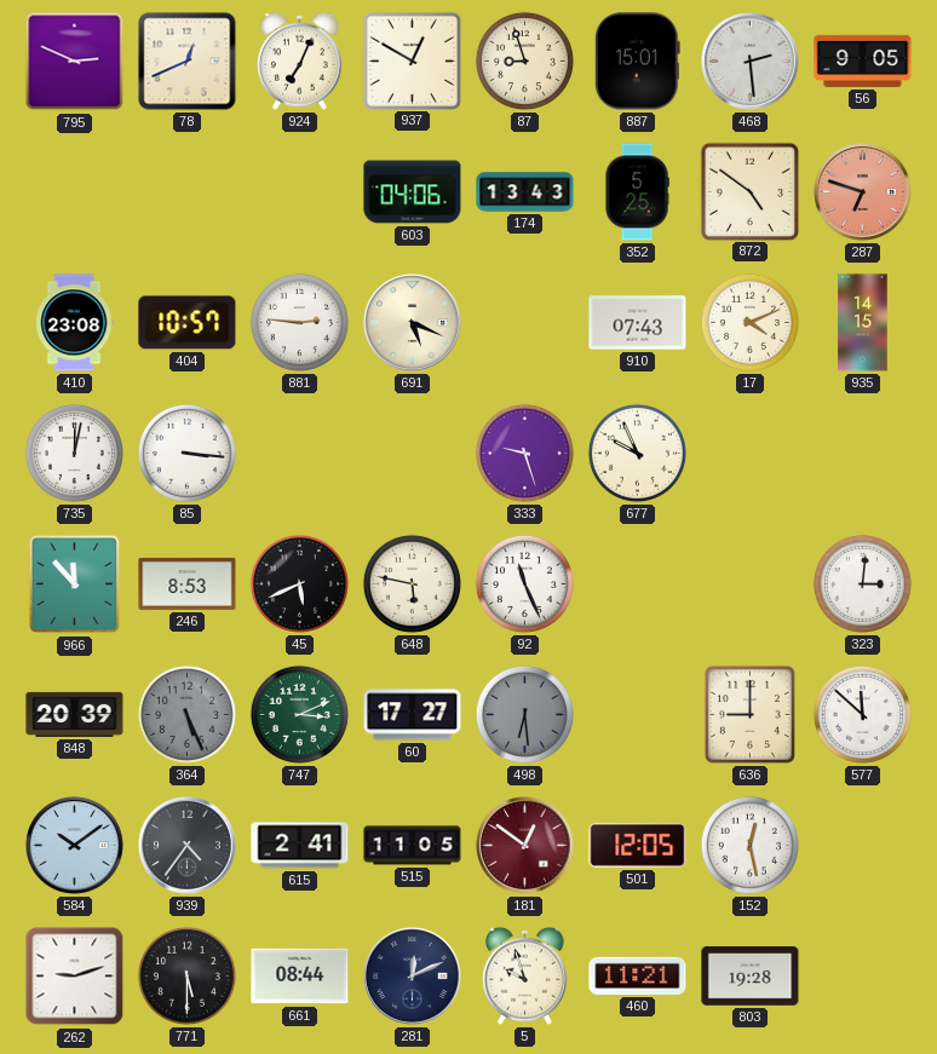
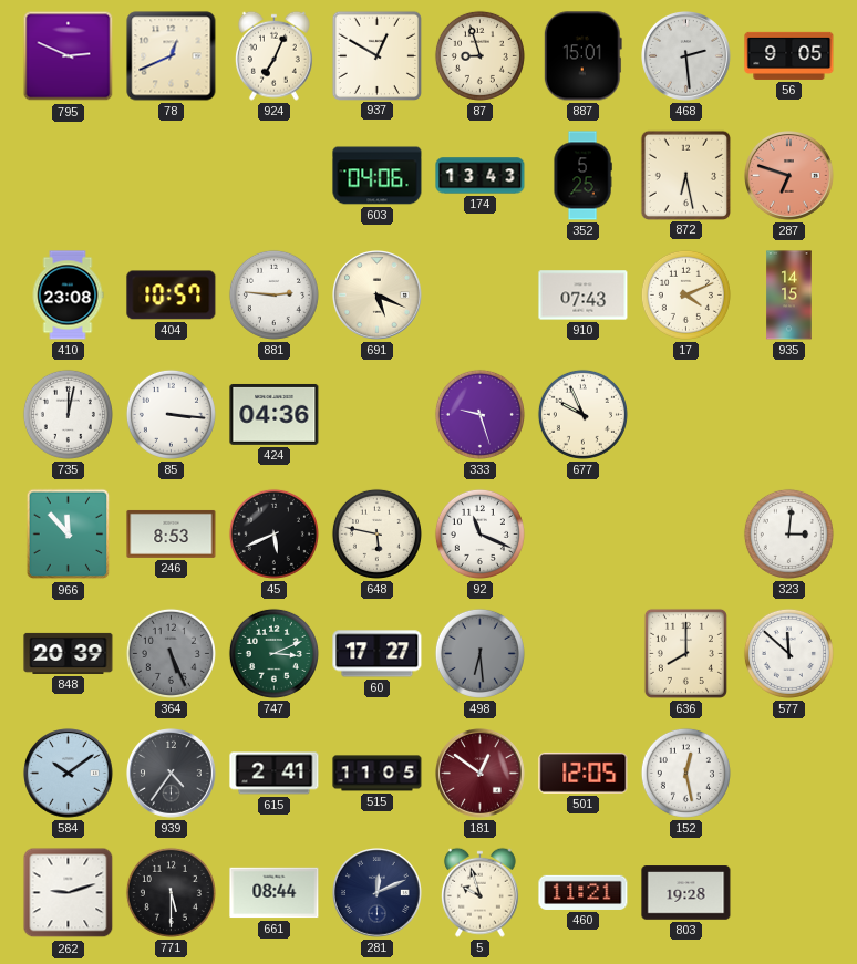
872: 4:51 -> 6:28 (685, 175)
424: none -> 04:36 (275, 414)
92: 11:26 -> 11:19 (479, 533)
636: 9:00 -> 8:00 (685, 653)
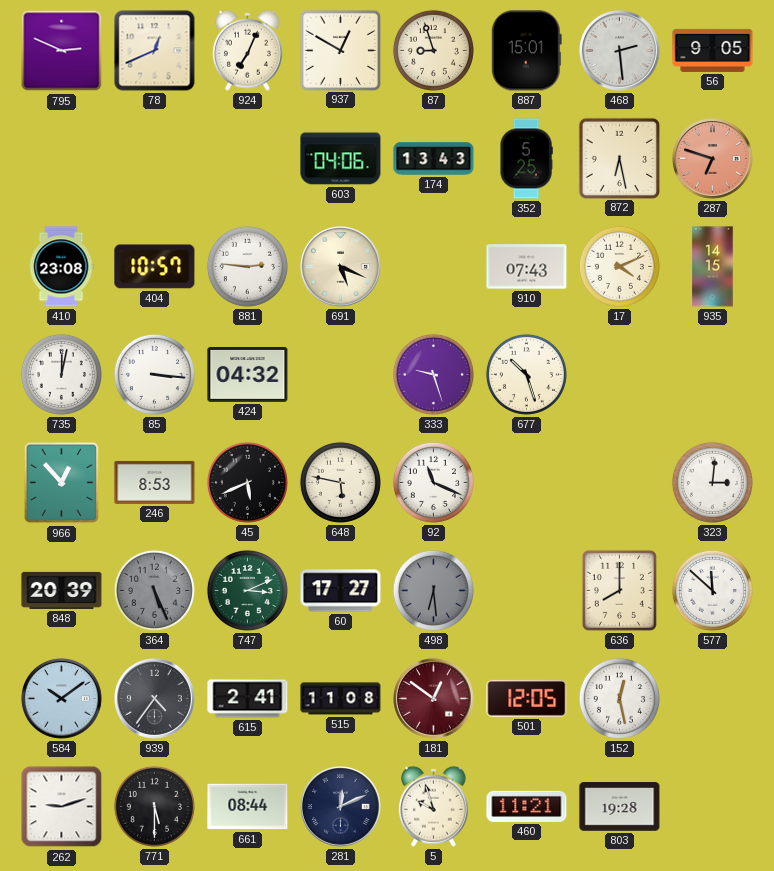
424: 04:36 -> 04:32 (248, 374)
677: 9:56 -> 10:27 (526, 374)
966: 11:53 -> 12:53 (62, 483)
515: 11:05 -> 11:08 (341, 699)
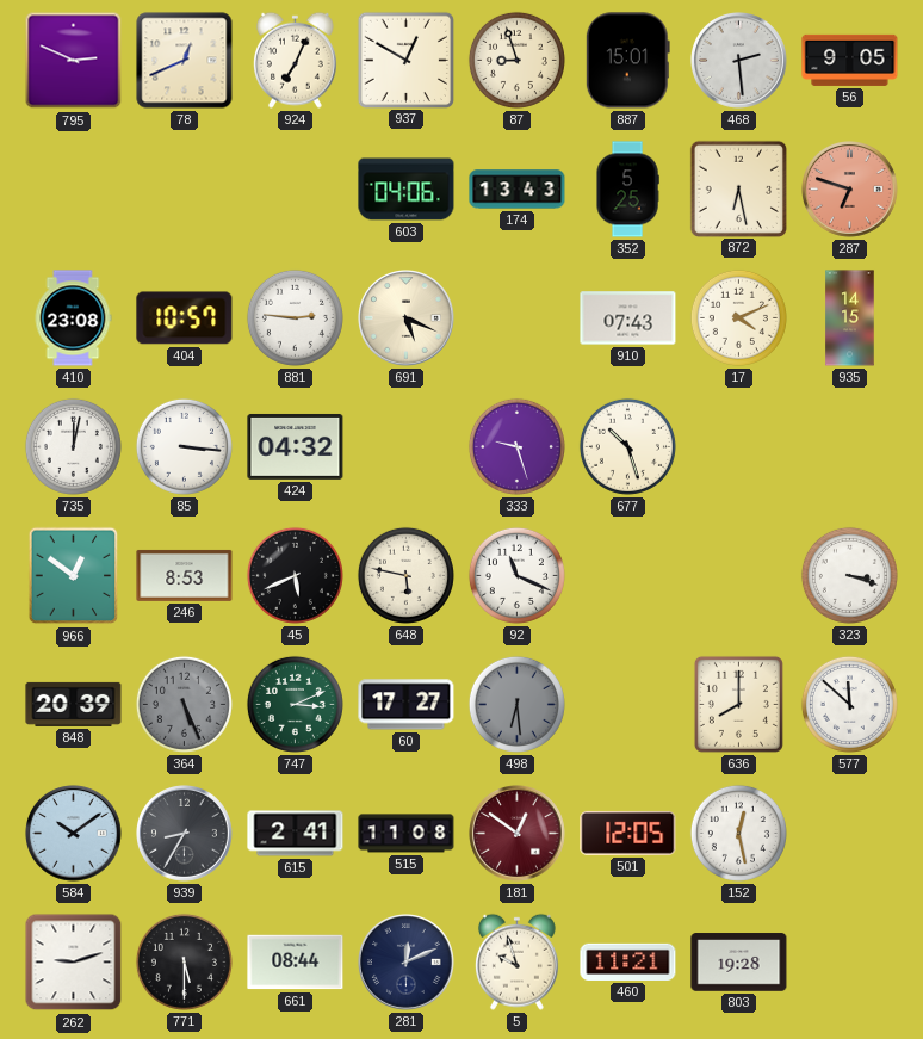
966: 12:53 -> 12:51 (74, 576)
323: 3:01 -> 3:18 (849, 575)
939: 4:36 -> 8:35 (185, 834)
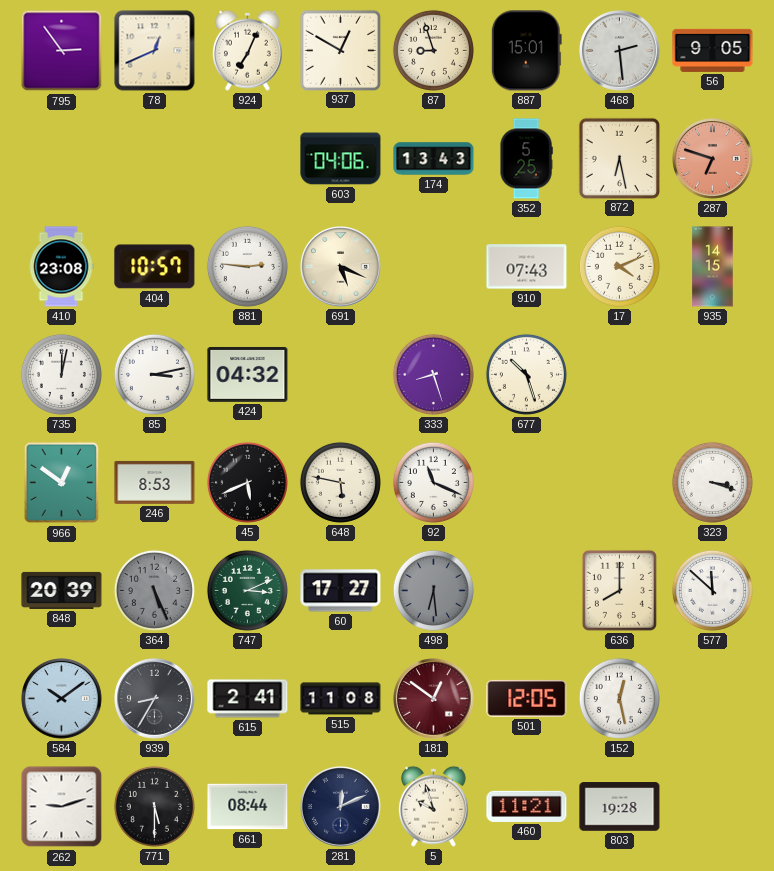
795: 2:49 -> 2:54 (62, 51)
85: 3:16 -> 3:13 (154, 374)
333: 9:27 -> 8:27 (433, 374)
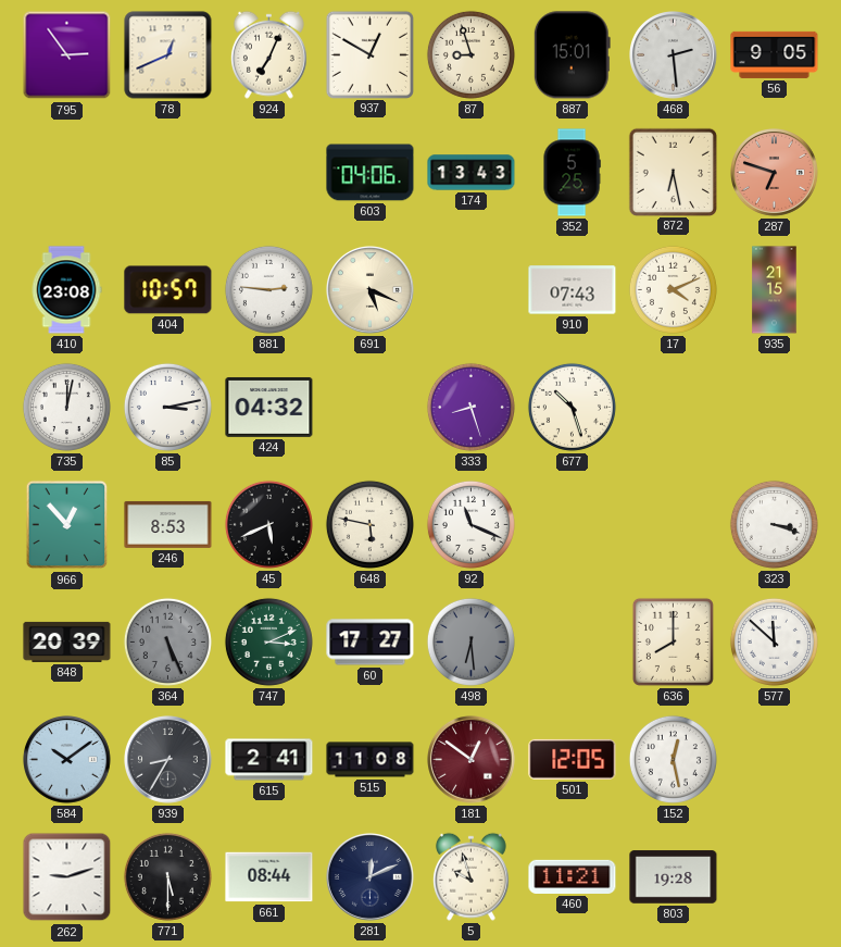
935: 14:15 -> 21:15 (775, 290)
966: 12:51 -> 12:53 (67, 525)
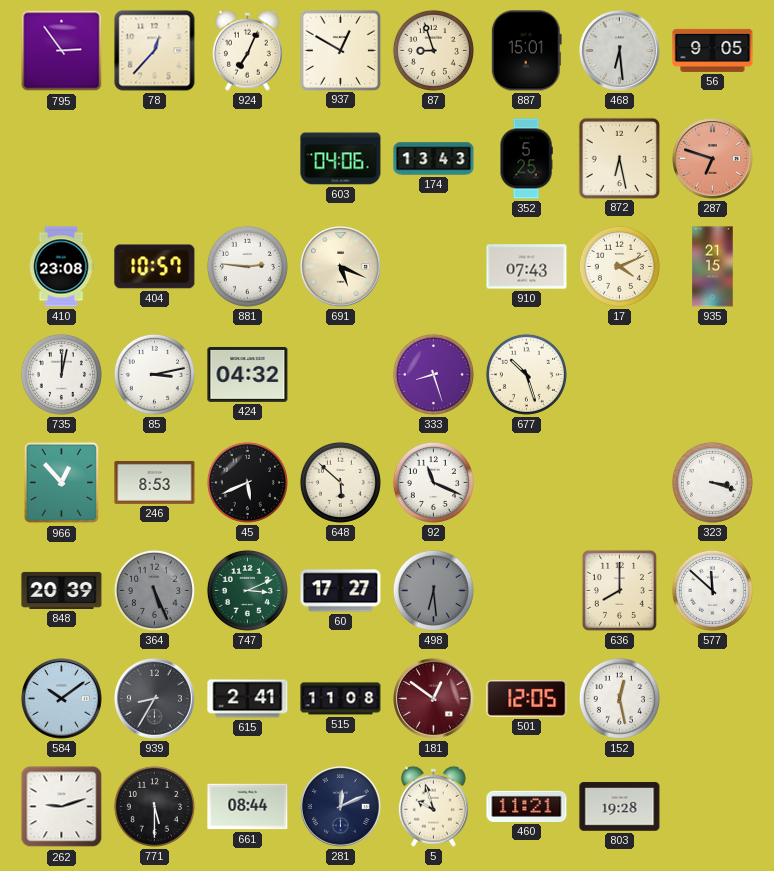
78: 12:41 -> 12:37 (155, 51)
468: 2:29 -> 6:29 (620, 51)
648: 5:47 -> 5:52 (340, 482)
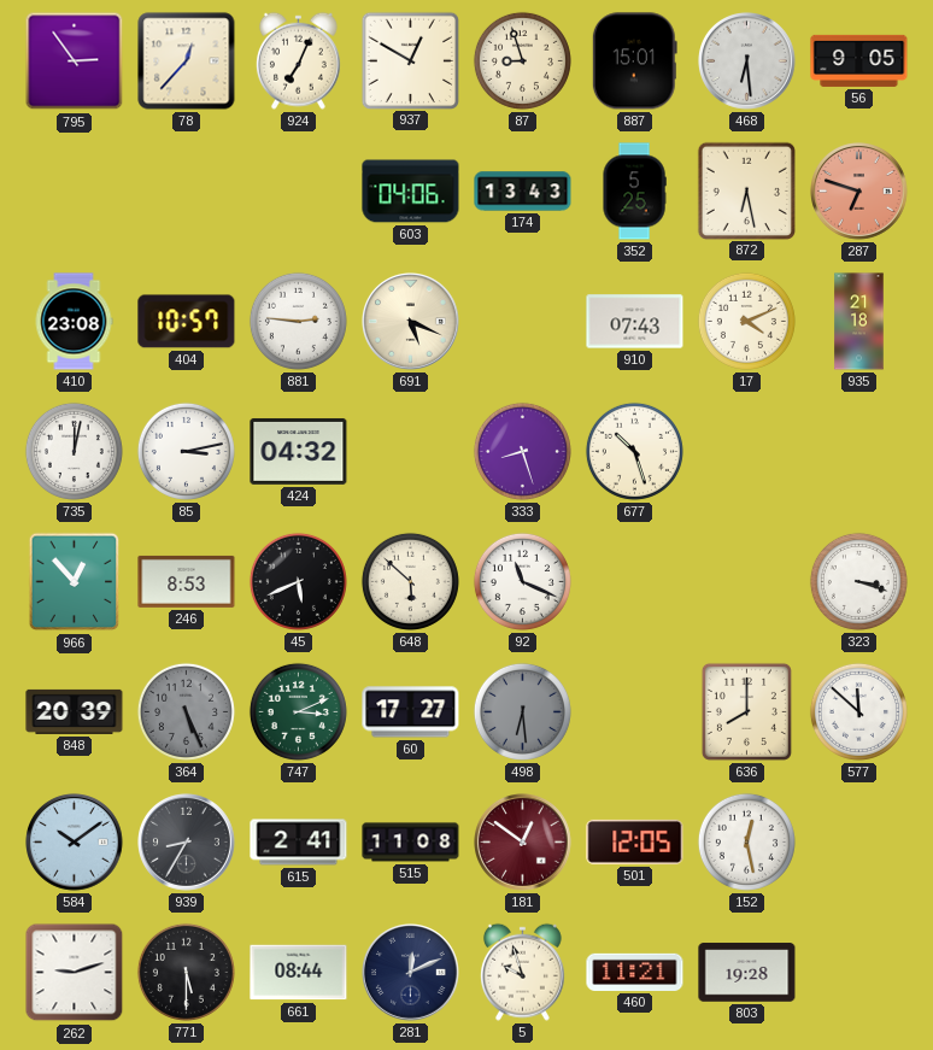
935: 21:15 -> 21:18 (859, 322)
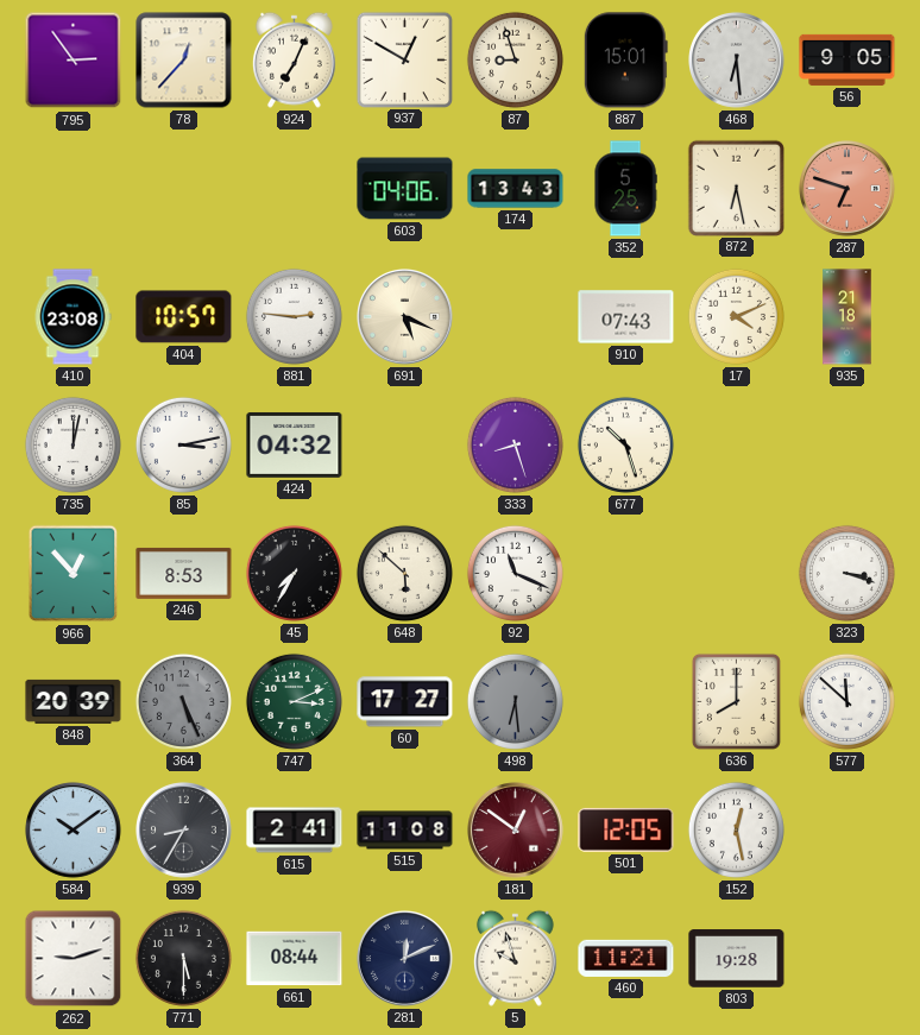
45: 5:41 -> 7:35 (294, 573)
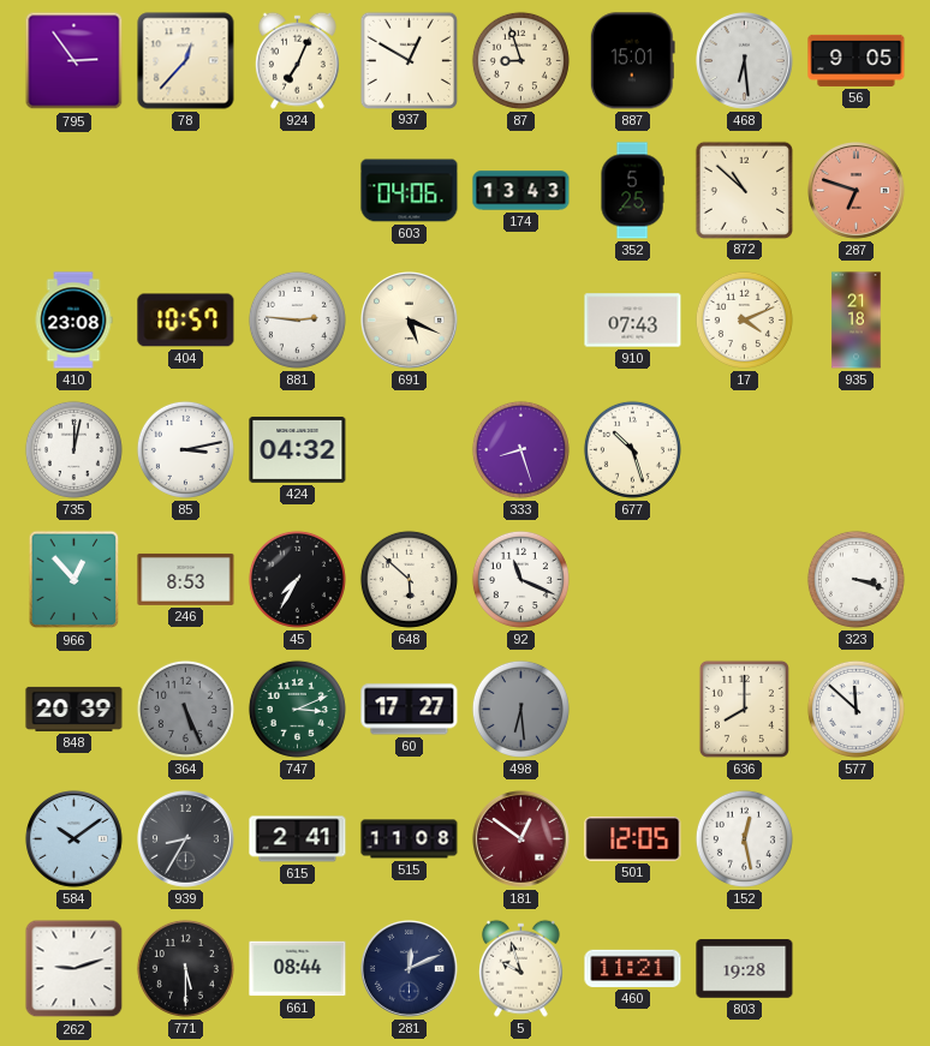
872: 6:28 -> 10:52 (744, 190)
